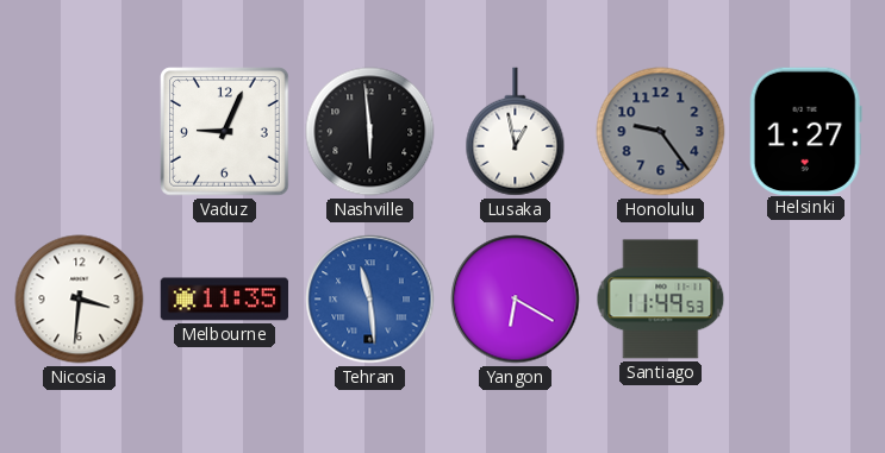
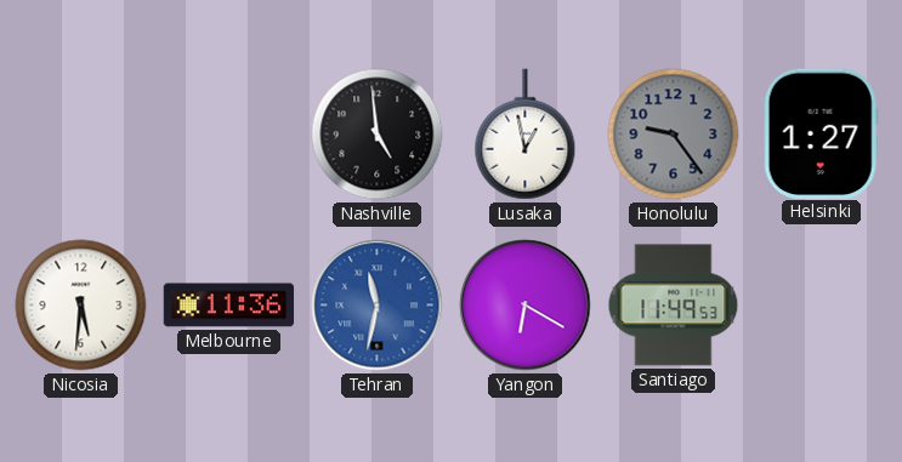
Vaduz: 9:04 -> none (225, 132)
Nashville: 5:59 -> 4:59 (378, 135)
Nicosia: 3:31 -> 5:31 (81, 306)
Melbourne: 11:35 -> 11:36 (229, 306)
Tehran: 11:29 -> 11:32 (378, 306)
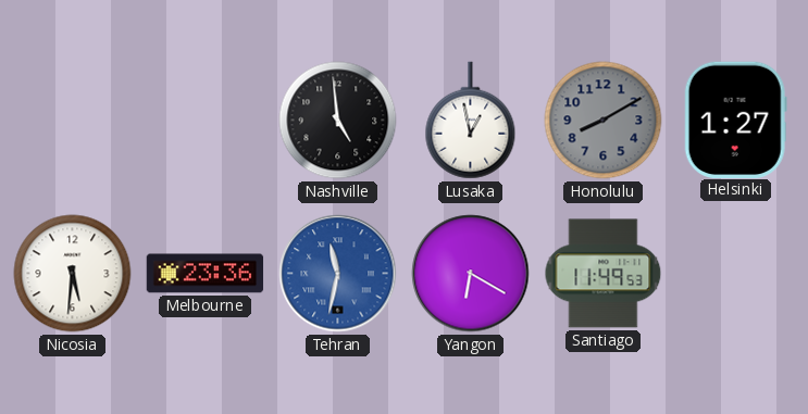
Honolulu: 9:24 -> 8:10 (604, 121)
Melbourne: 11:36 -> 23:36 (206, 274)
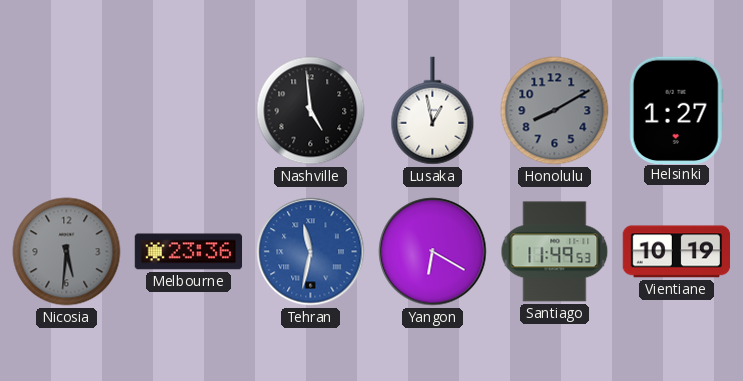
Nicosia dial: white -> grey (67, 252)
Vientiane: none -> 10:19 (677, 252)
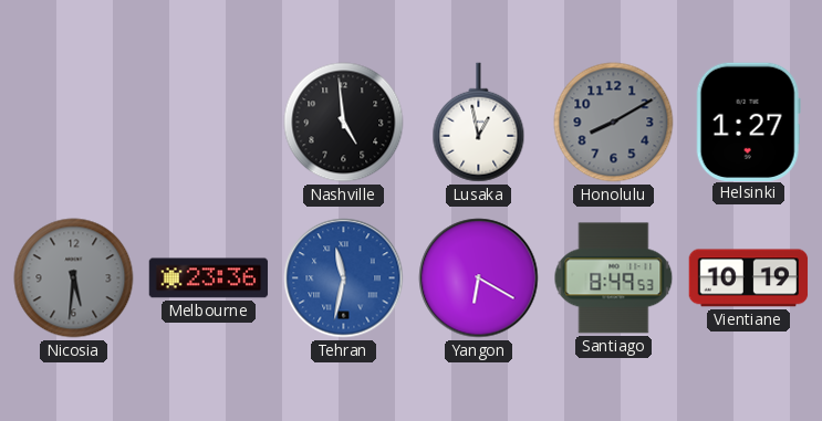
Santiago: 11:49 -> 8:49 (614, 278)
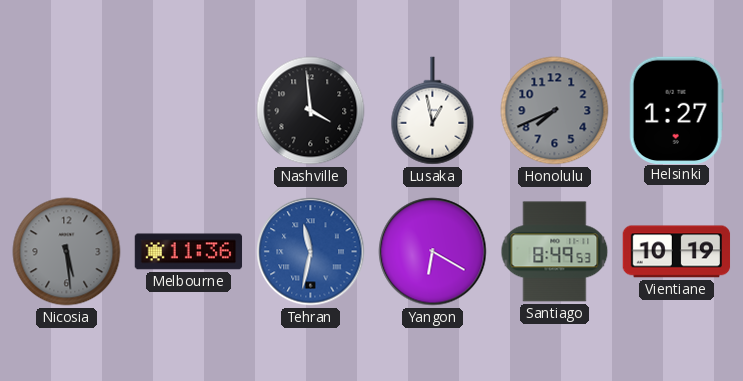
Nashville: 4:59 -> 3:59 (311, 111)
Honolulu: 8:10 -> 7:41 (555, 111)
Nicosia: 5:31 -> 5:29 (67, 252)
Melbourne: 23:36 -> 11:36 (189, 252)
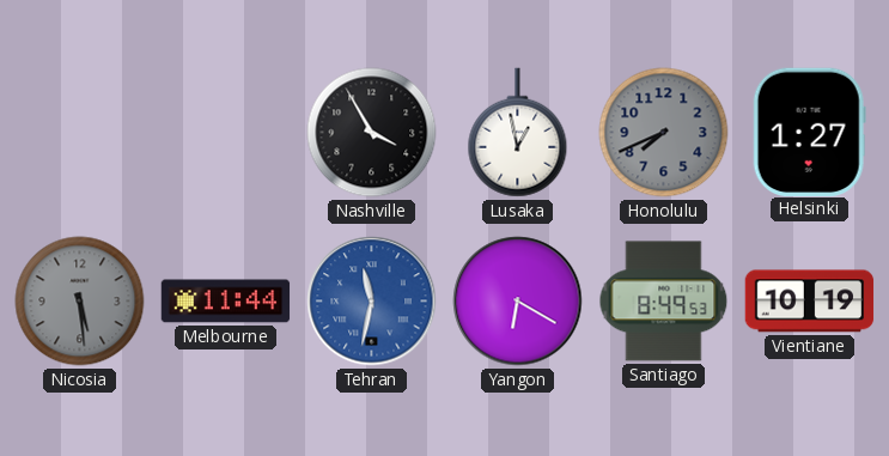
Nashville: 3:59 -> 3:55 (372, 133)
Melbourne: 11:36 -> 11:44 (226, 302)
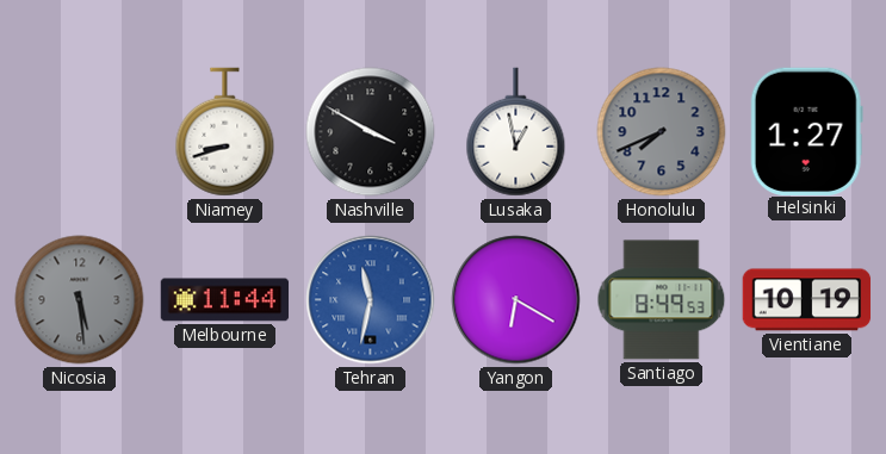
Niamey: none -> 8:42 (225, 132)
Nashville: 3:55 -> 3:50 (371, 132)
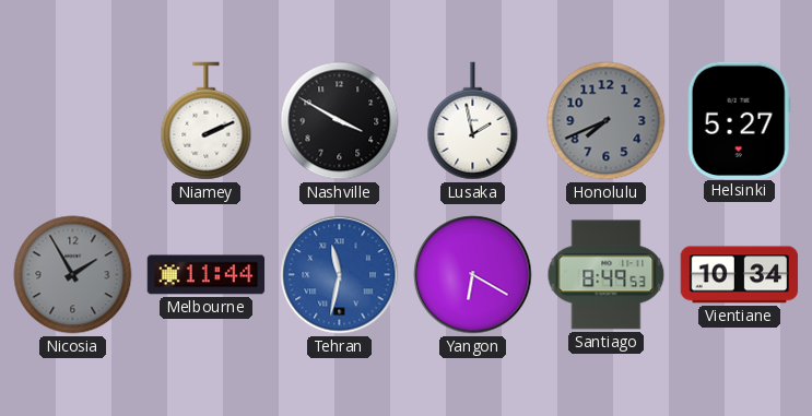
Niamey: 8:42 -> 2:11 (207, 121)
Lusaka: 12:58 -> 1:58 (473, 121)
Helsinki: 1:27 -> 5:27 (739, 120)
Nicosia: 5:29 -> 1:55 (73, 275)
Vientiane: 10:19 -> 10:34 (740, 275)
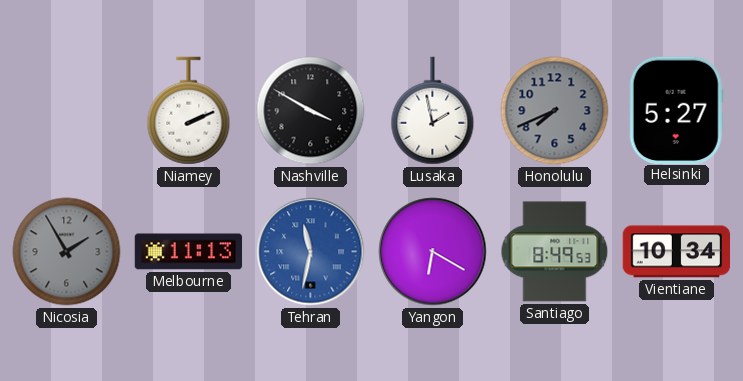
Melbourne: 11:44 -> 11:13 (189, 252)
